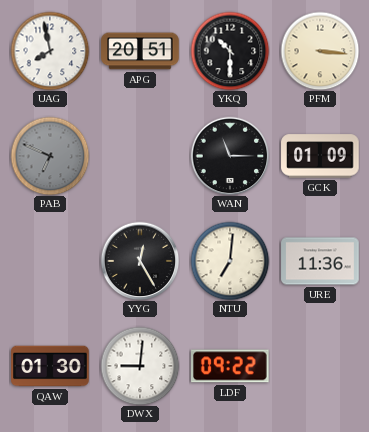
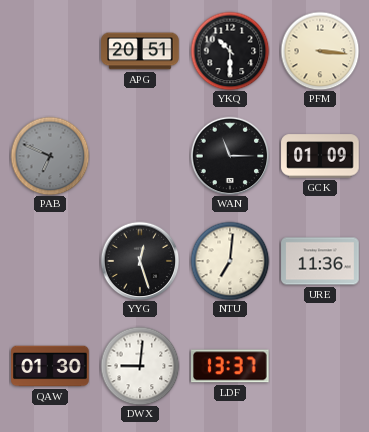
UAG: 7:58 -> none (50, 51)
YYG: 12:25 -> 12:27 (140, 261)
LDF: 09:22 -> 13:37 (231, 366)
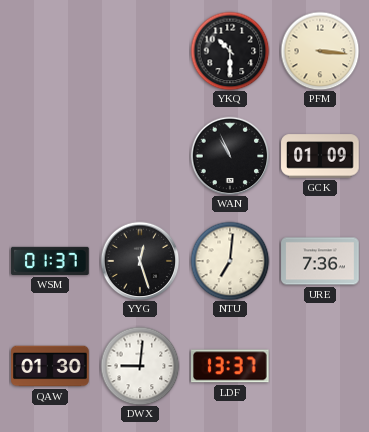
APG: 20:51 -> none (140, 51)
PAB: 6:49 -> none (50, 156)
WAN: 11:15 -> 10:56 (230, 156)
WSM: none -> 01:37 (50, 261)
URE: 11:36 -> 7:36 (320, 261)
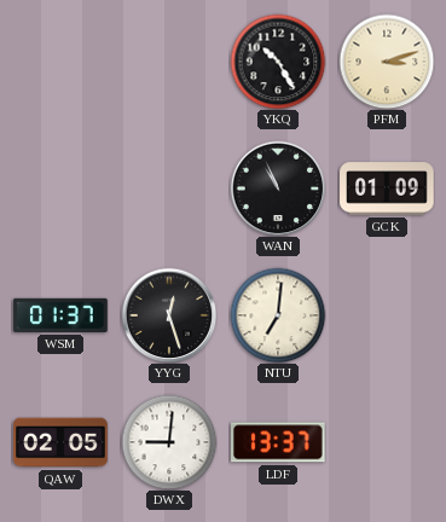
YKQ: 10:30 -> 10:25 (278, 62)
PFM: 3:16 -> 3:12 (387, 62)
URE: 7:36 -> none (320, 261)
QAW: 01:30 -> 02:05 (60, 442)
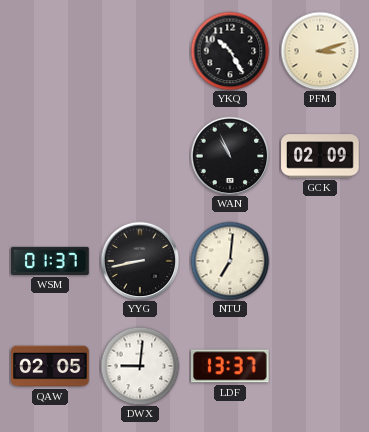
GCK: 01:09 -> 02:09 (320, 156)
YYG: 12:27 -> 8:43 (140, 261)
